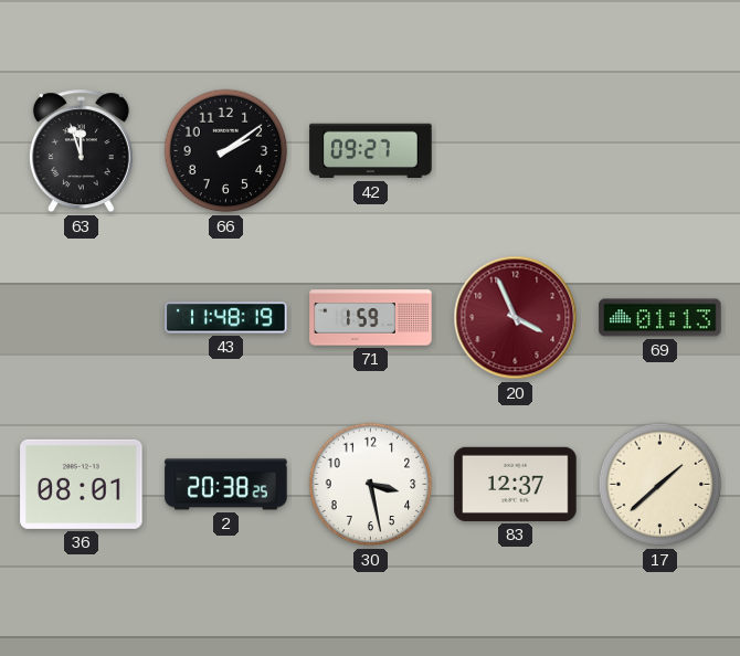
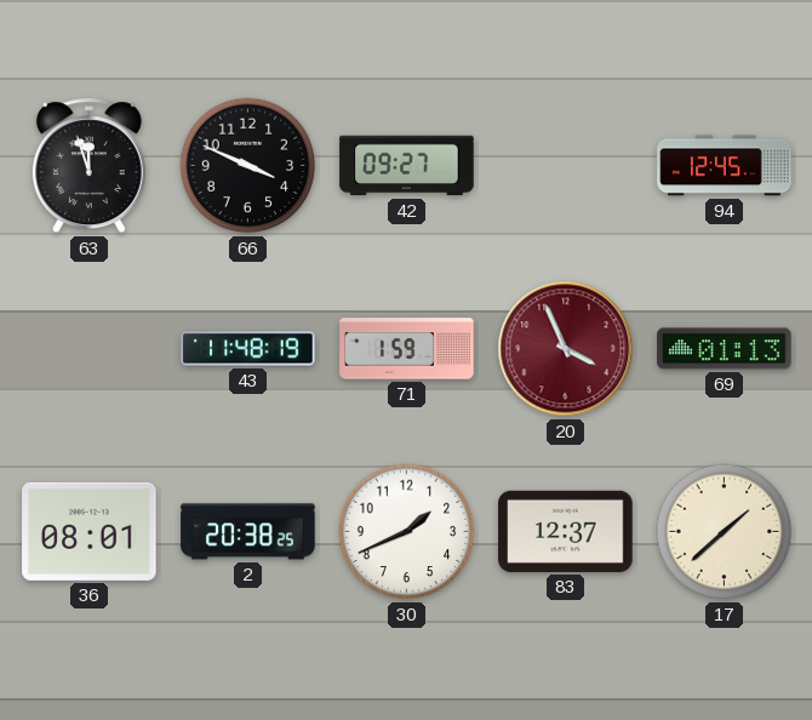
66: 2:09 -> 3:49 (248, 166)
94: none -> 12:45 (725, 166)
30: 3:28 -> 1:41 (407, 532)
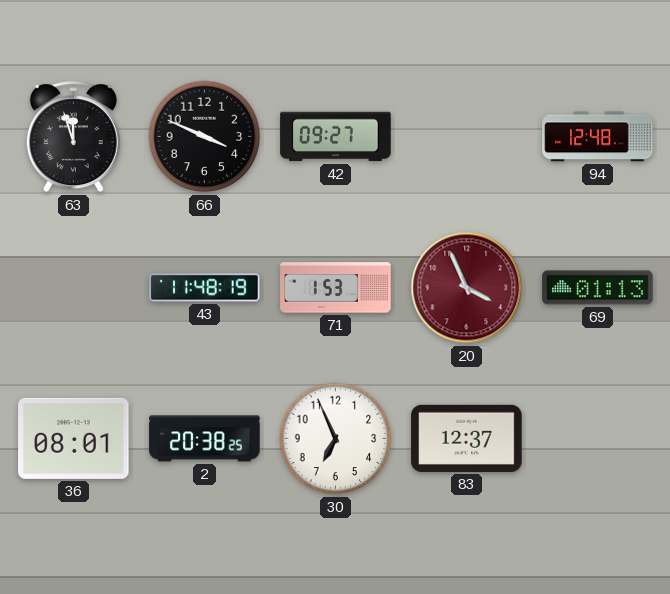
94: 12:45 -> 12:48 (598, 137)
71: 1:59 -> 1:53 (336, 288)
30: 1:41 -> 6:56 (336, 439)
17: 1:38 -> none (725, 532)
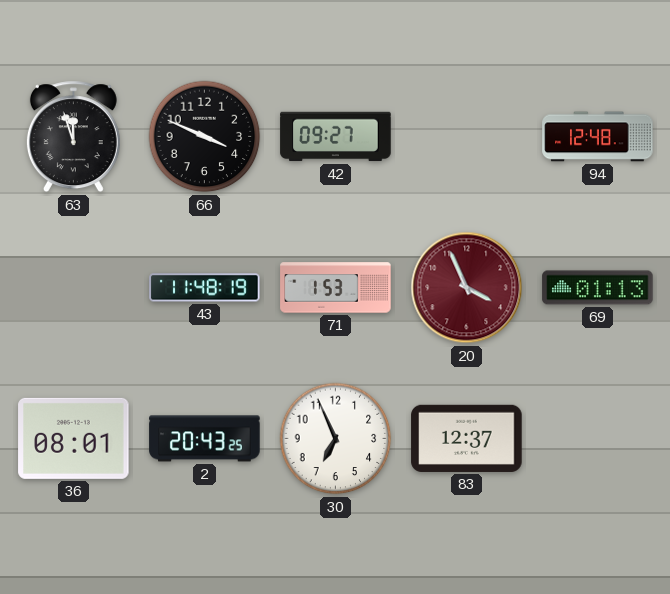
2: 20:38 -> 20:43 (205, 439)
